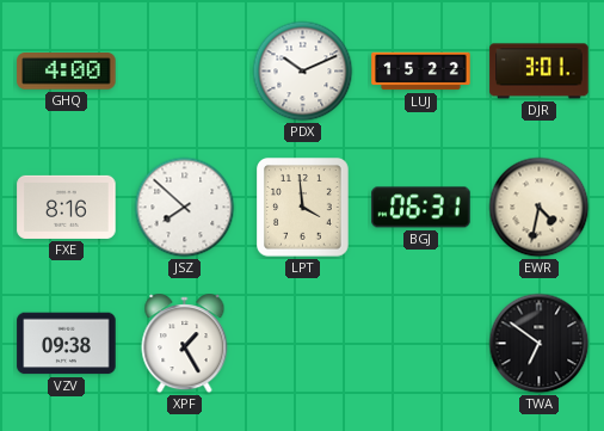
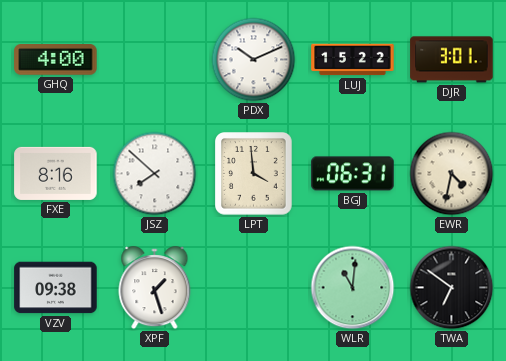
XPF: 1:25 -> 1:27 (155, 288)
WLR: none -> 11:01 (353, 288)
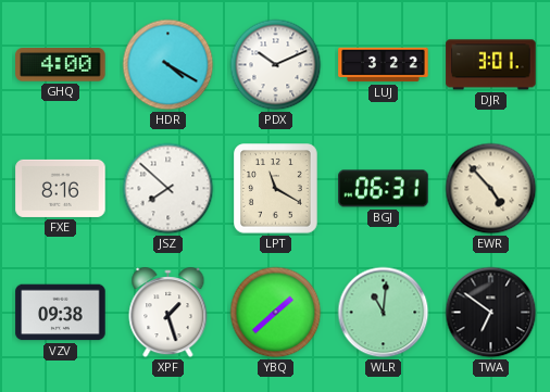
HDR: none -> 4:20 (168, 65)
LUJ: 15:22 -> 3:22 (384, 65)
LPT: 3:59 -> 11:20 (276, 189)
EWR: 4:32 -> 4:53 (491, 189)
YBQ: none -> 1:38 (276, 313)
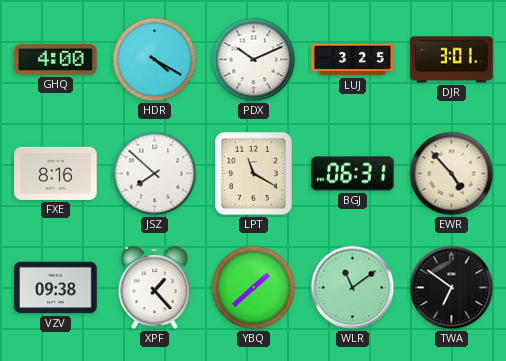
LUJ: 3:22 -> 3:25 (353, 60)
XPF: 1:27 -> 1:23 (155, 288)
WLR: 11:01 -> 11:09 (353, 288)
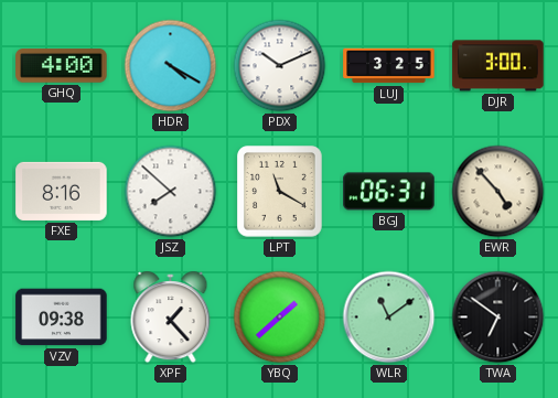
DJR: 3:01 -> 3:00 (498, 66)
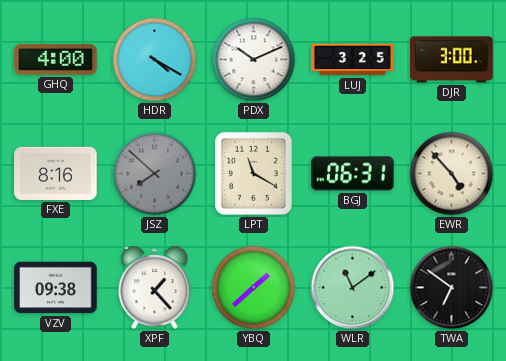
JSZ dial: white -> grey (155, 174)
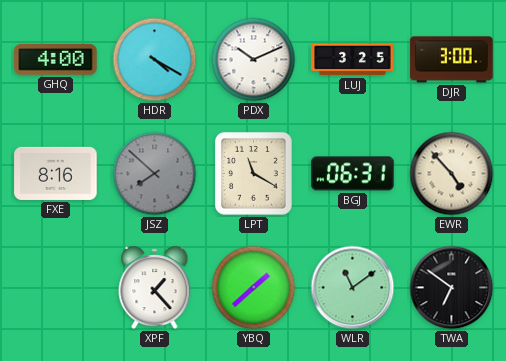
VZV: 09:38 -> none (56, 288)
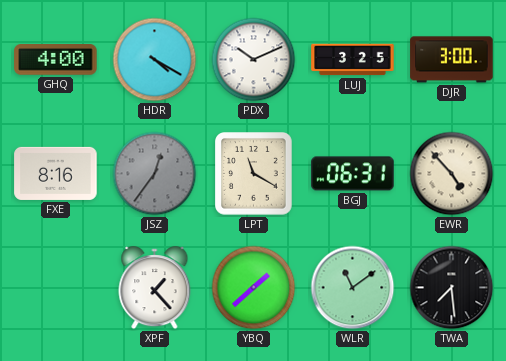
JSZ: 7:52 -> 12:36 (155, 174)
TWA: 6:51 -> 7:29 (452, 288)
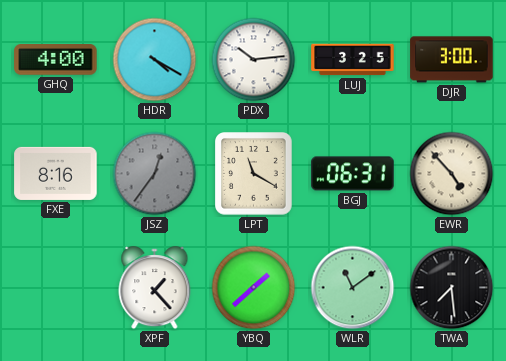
PDX: 10:11 -> 10:14 (254, 60)
